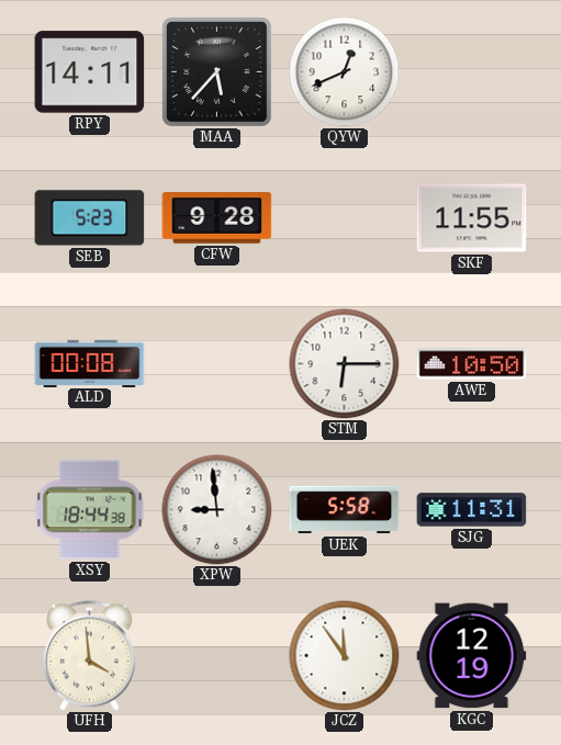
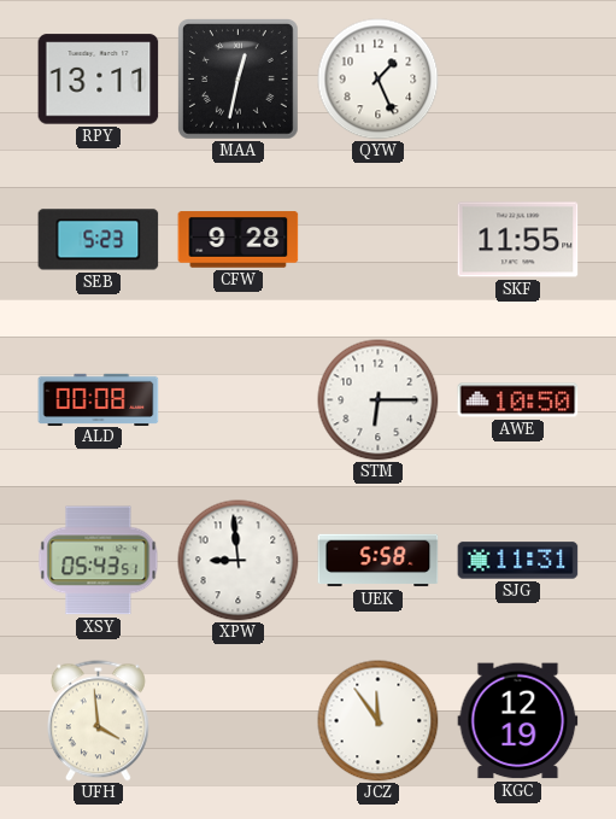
RPY: 14:11 -> 13:11 (99, 80)
MAA: 5:37 -> 12:32 (239, 80)
QYW: 12:41 -> 1:26 (379, 80)
XSY: 18:44 -> 05:43 (99, 561)
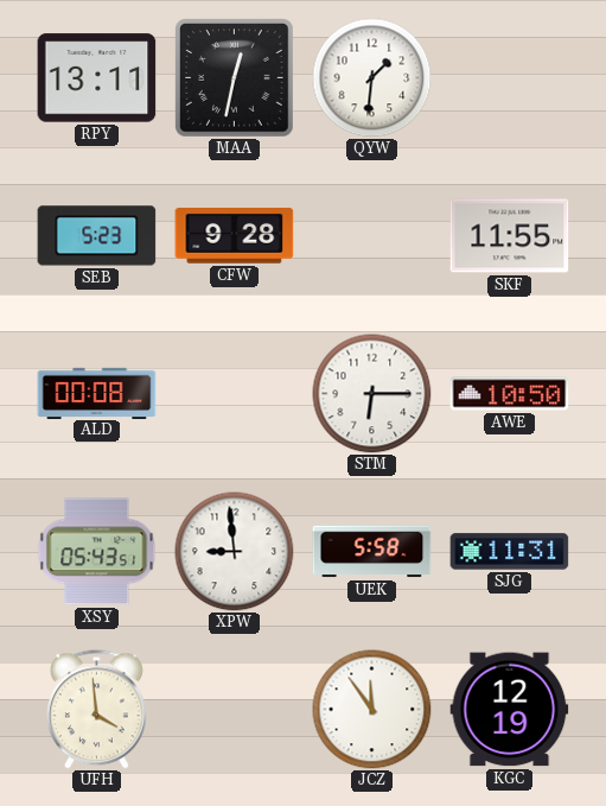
QYW: 1:26 -> 1:31 (372, 78)
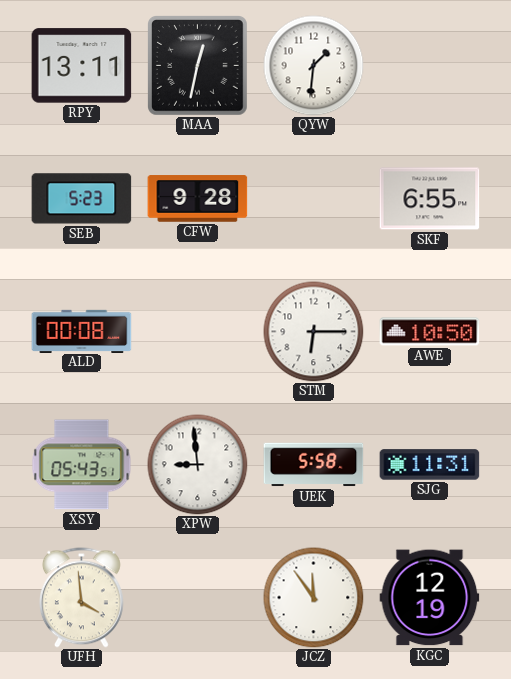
SKF: 11:55 -> 6:55 (430, 199)
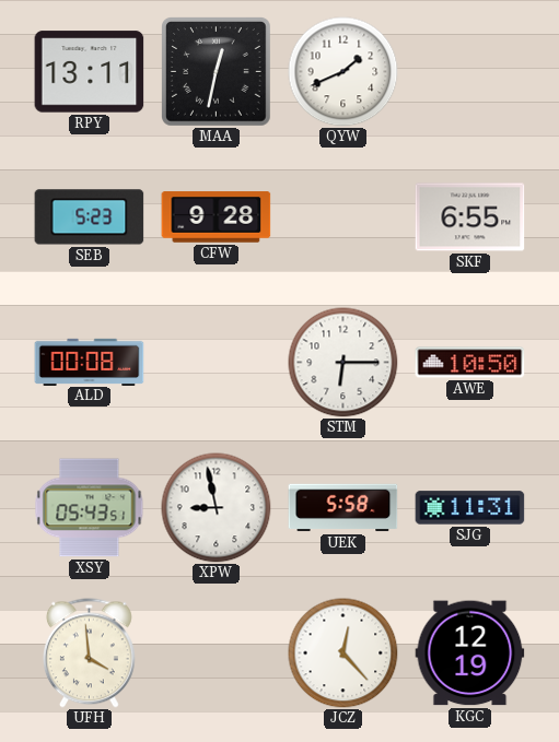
QYW: 1:31 -> 1:41 (343, 72)
XPW: 8:59 -> 8:58 (217, 508)
JCZ: 11:54 -> 12:23 (343, 653)
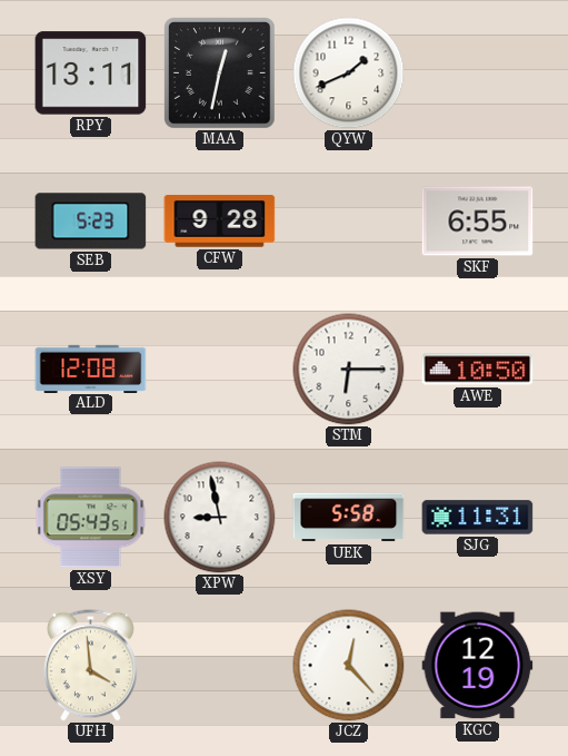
ALD: 00:08 -> 12:08 (91, 369)
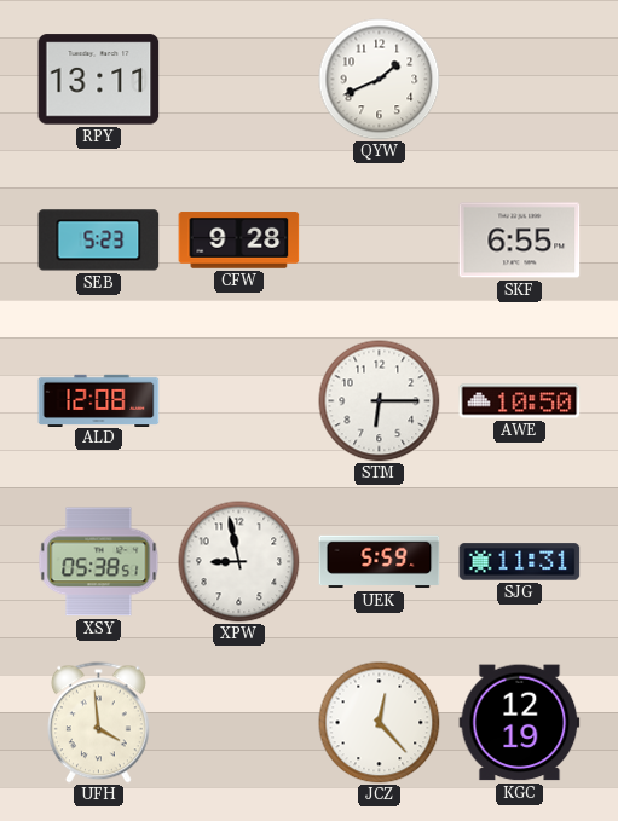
MAA: 12:32 -> none (220, 73)
XSY: 05:43 -> 05:38 (99, 562)
UEK: 5:58 -> 5:59 (380, 562)
